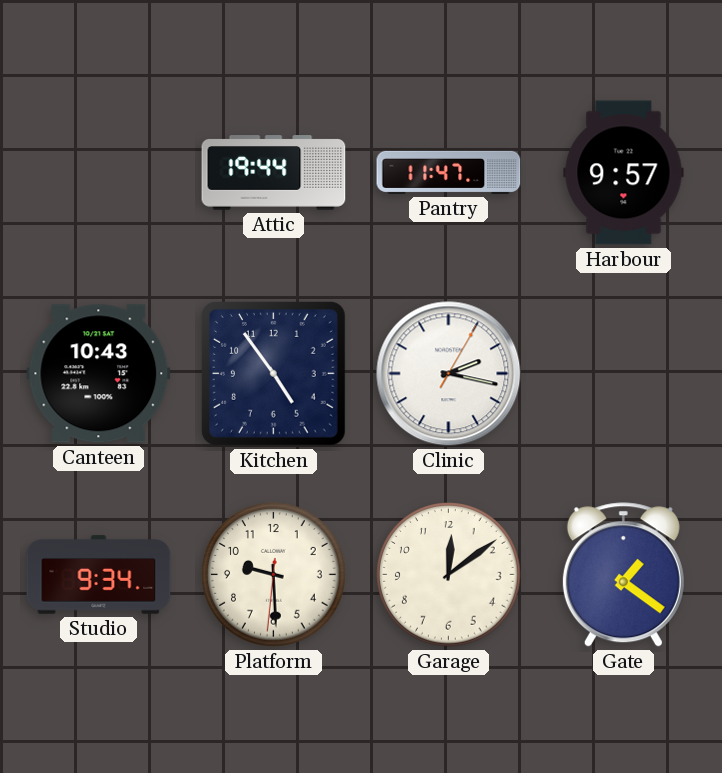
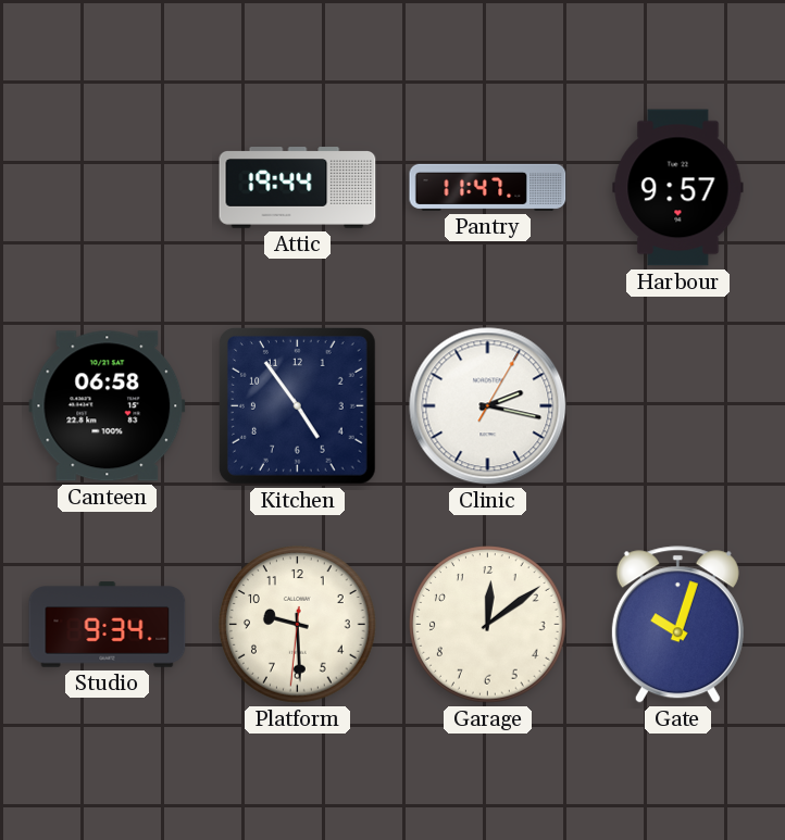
Canteen: 10:43 -> 06:58 (108, 406)
Gate: 1:21 -> 10:03 (677, 625)
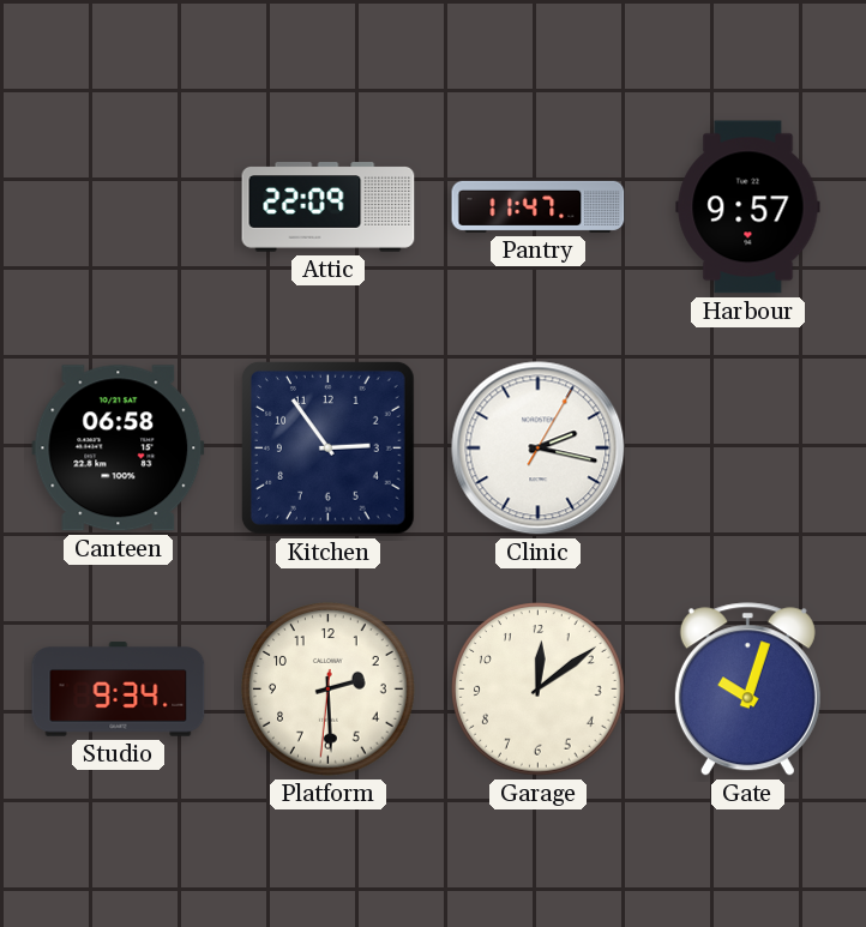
Attic: 19:44 -> 22:09 (329, 207)
Kitchen: 4:54 -> 2:54 (327, 447)
Platform: 9:29 -> 2:29 (329, 690)
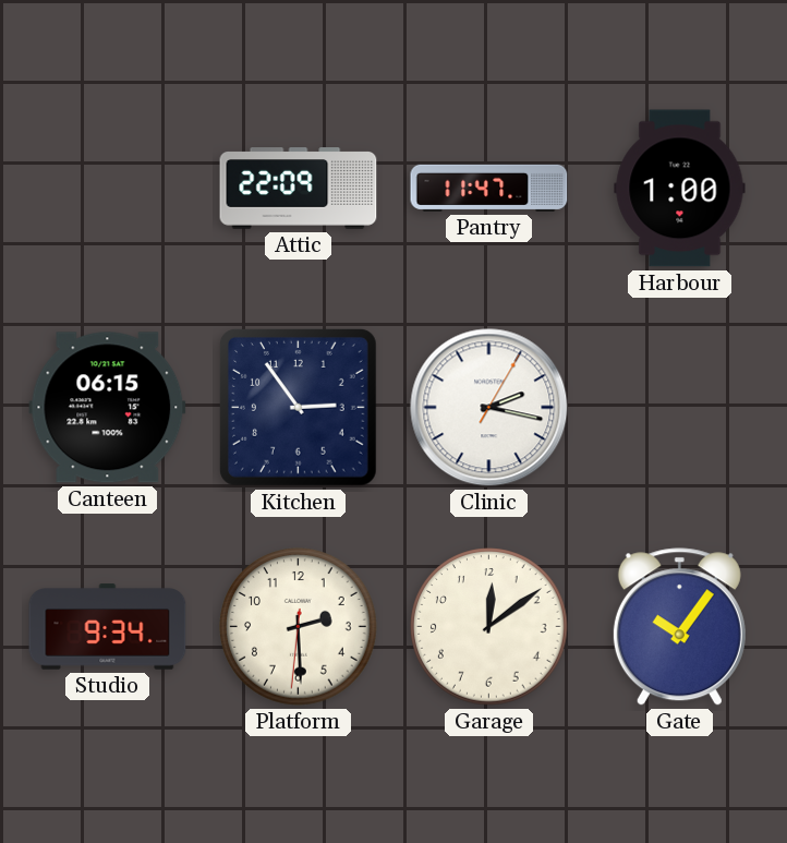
Harbour: 9:57 -> 1:00 (680, 189)
Canteen: 06:58 -> 06:15 (108, 408)
Gate: 10:03 -> 10:06 (679, 627)
